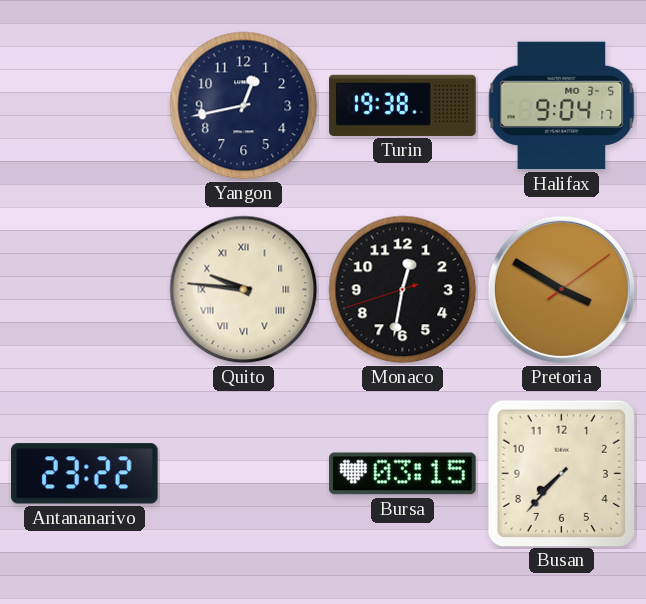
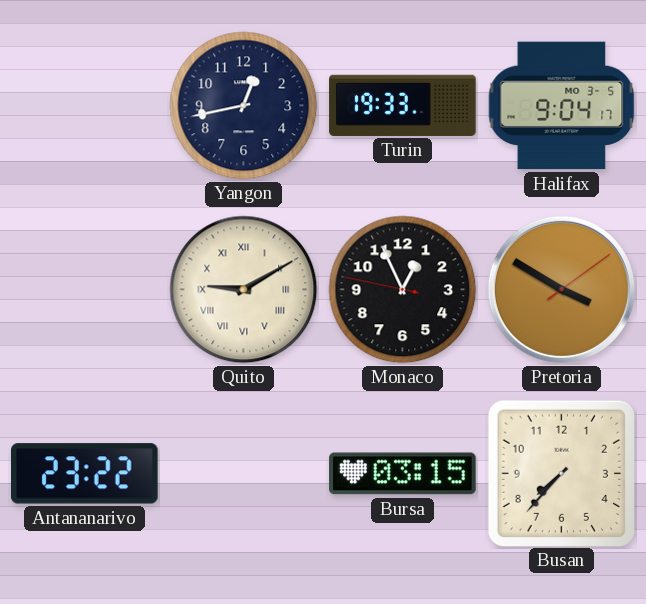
Turin: 19:38 -> 19:33 (403, 105)
Quito: 9:46 -> 9:10 (244, 290)
Monaco: 12:31 -> 12:55 (403, 290)
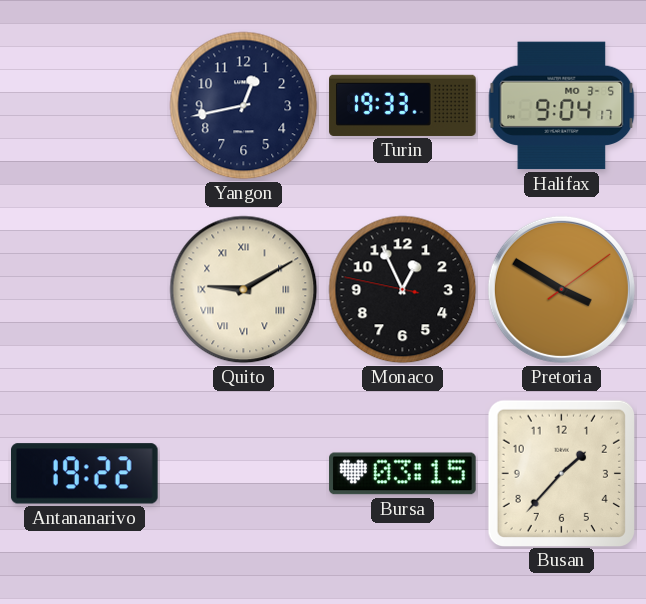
Antananarivo: 23:22 -> 19:22 (85, 474)
Busan: 7:37 -> 1:37 (561, 473)
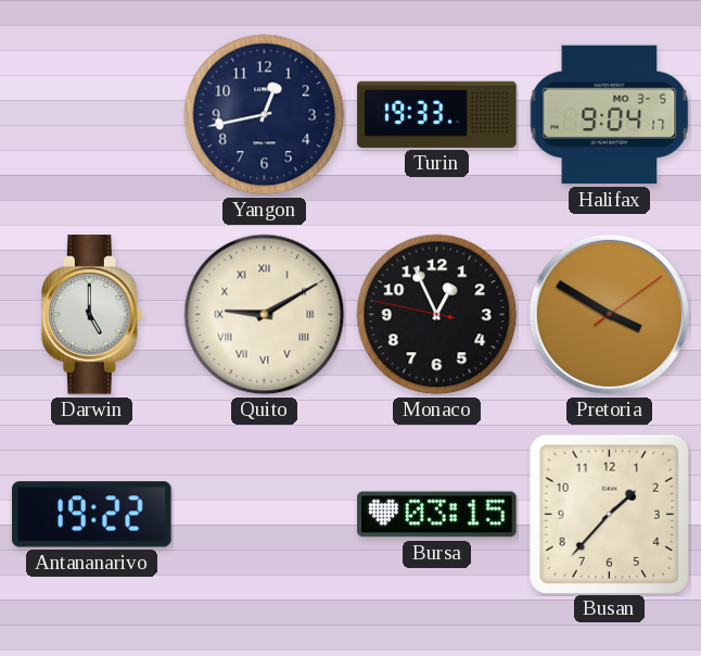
Darwin: none -> 5:00 (91, 315)
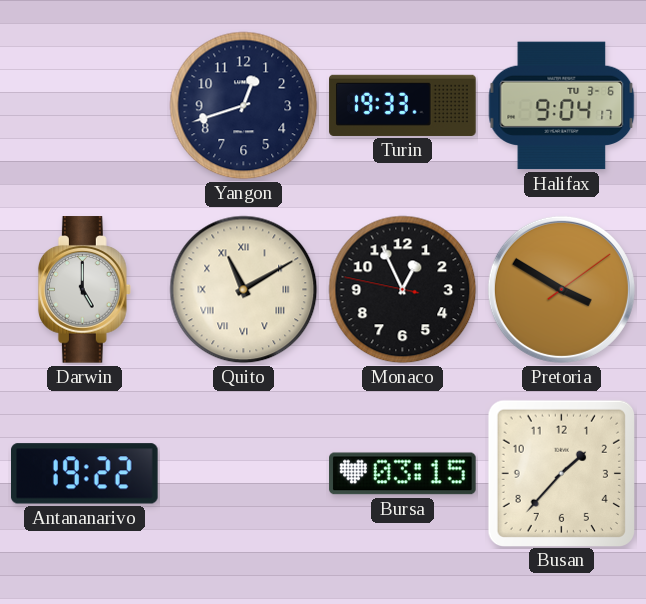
Yangon: 12:43 -> 12:42 (244, 106)
Halifax date: MO 3-5 -> TU 3-6 (562, 106)
Quito: 9:10 -> 11:10 (244, 290)
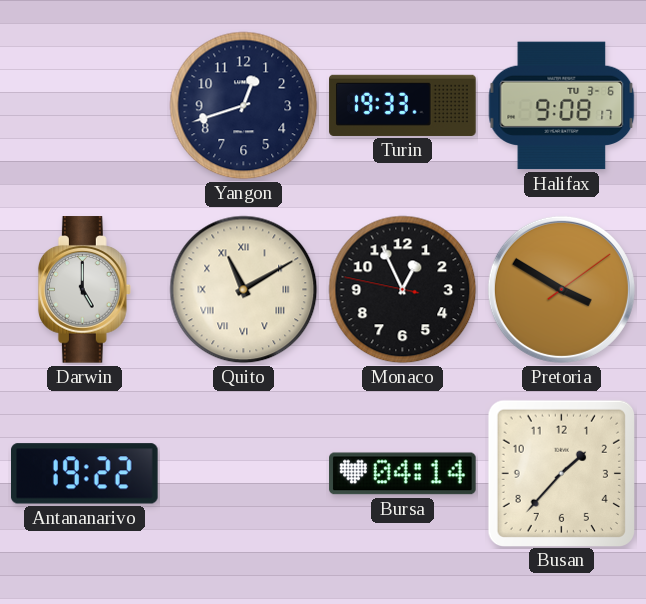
Halifax: 9:04 -> 9:08 (562, 106)
Bursa: 03:15 -> 04:14 (403, 474)
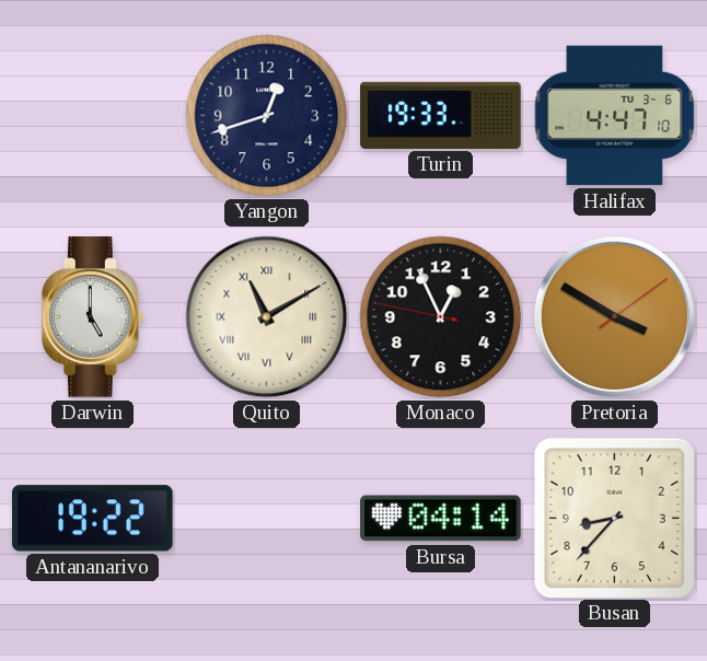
Halifax: 9:08 -> 4:47 (615, 116)
Busan: 1:37 -> 8:37 (614, 518)
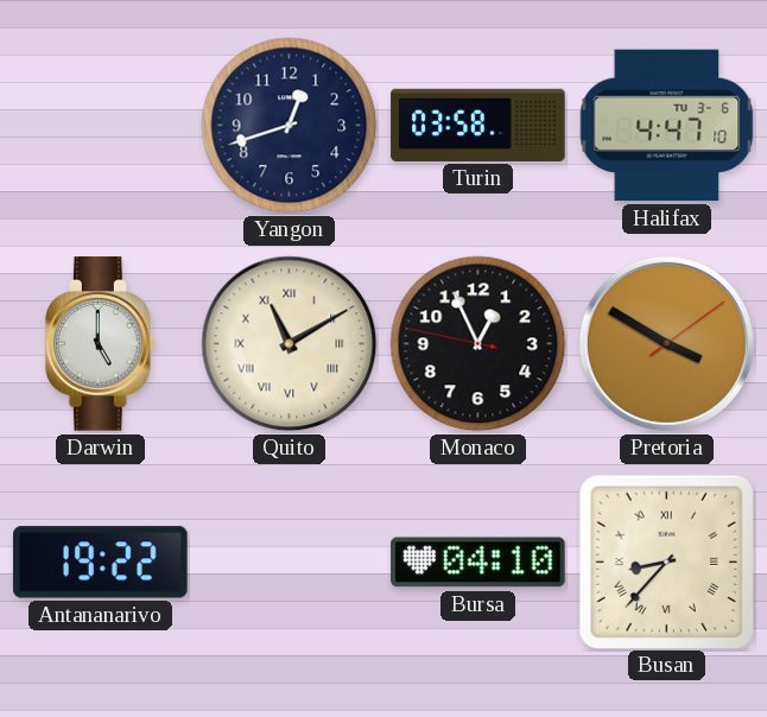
Turin: 19:33 -> 03:58 (478, 125)
Bursa: 04:14 -> 04:10 (478, 563)
Busan numerals: Arabic -> Roman (666, 561)
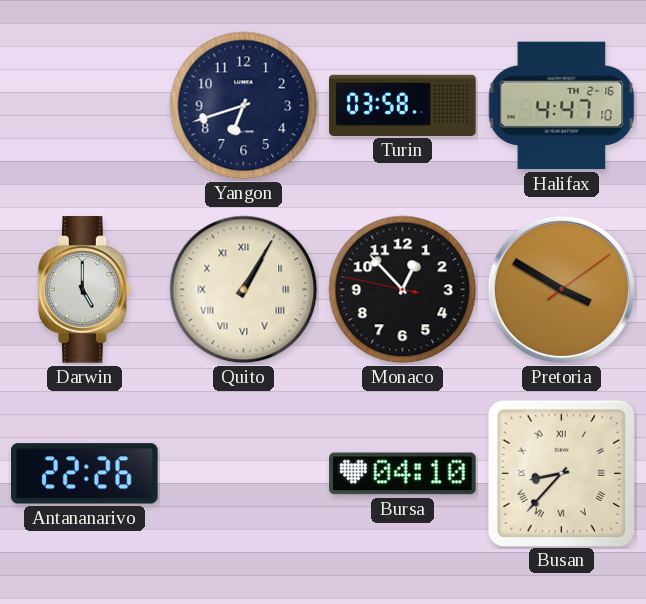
Yangon: 12:42 -> 6:42 (244, 106)
Halifax date: TU 3-6 -> TH 2-16 (562, 106)
Quito: 11:10 -> 1:05 (244, 290)
Monaco: 12:55 -> 12:52 (403, 290)
Antananarivo: 19:22 -> 22:26 (85, 474)
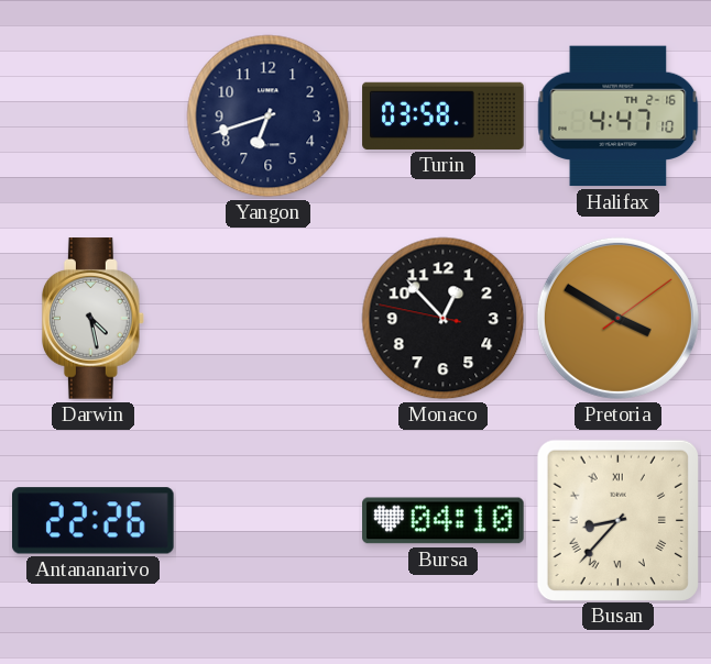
Darwin: 5:00 -> 4:28 (92, 319)
Quito: 1:05 -> none (244, 290)
